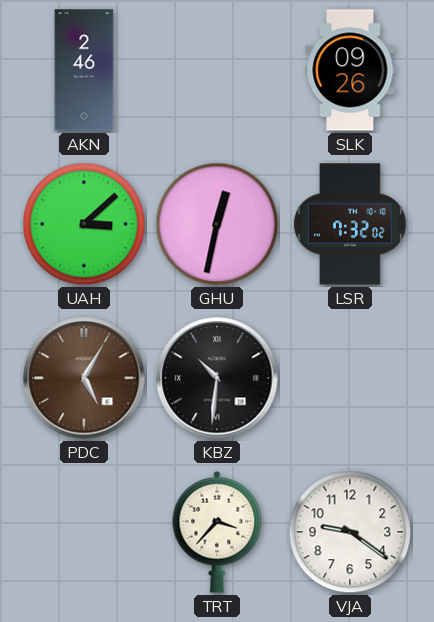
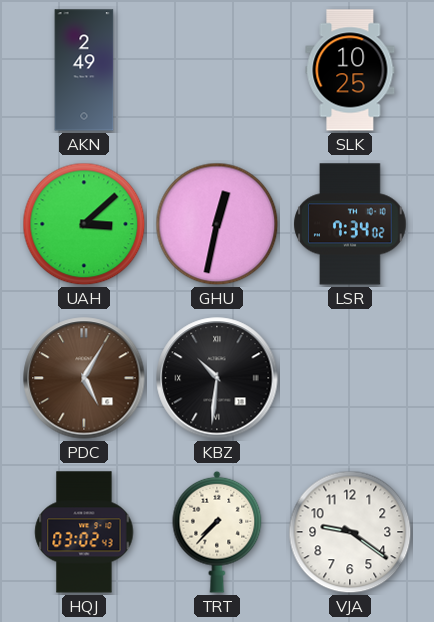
AKN: 2:46 -> 2:49 (84, 70)
SLK: 09:26 -> 10:25 (350, 70)
LSR: 7:32 -> 7:34 (350, 224)
HQJ: none -> 03:02 (84, 532)
TRT: 3:37 -> 7:37 (217, 532)
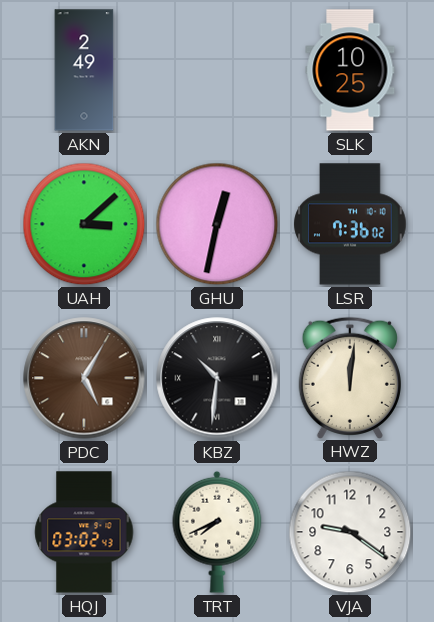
LSR: 7:34 -> 7:36 (350, 224)
HWZ: none -> 12:01 (350, 377)
TRT: 7:37 -> 7:41 (217, 532)
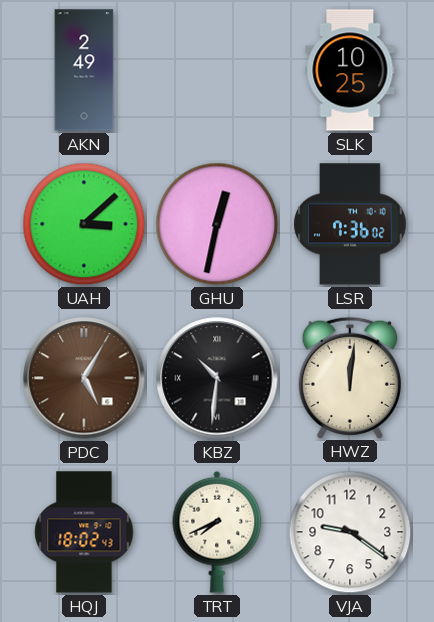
HQJ: 03:02 -> 18:02 (84, 532)
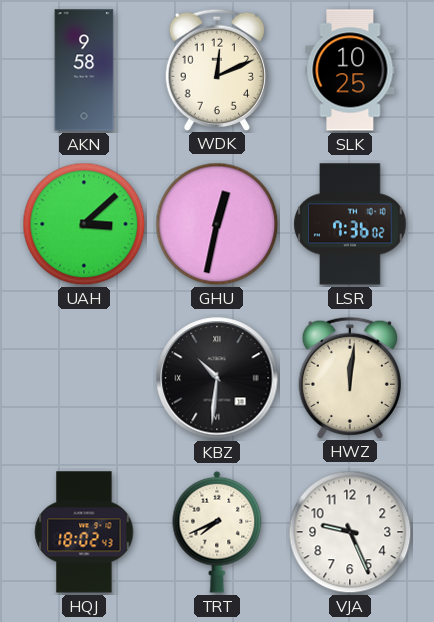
AKN: 2:49 -> 9:58 (84, 70)
WDK: none -> 12:11 (217, 69)
PDC: 5:05 -> none (84, 378)
VJA: 9:21 -> 9:26 (350, 532)
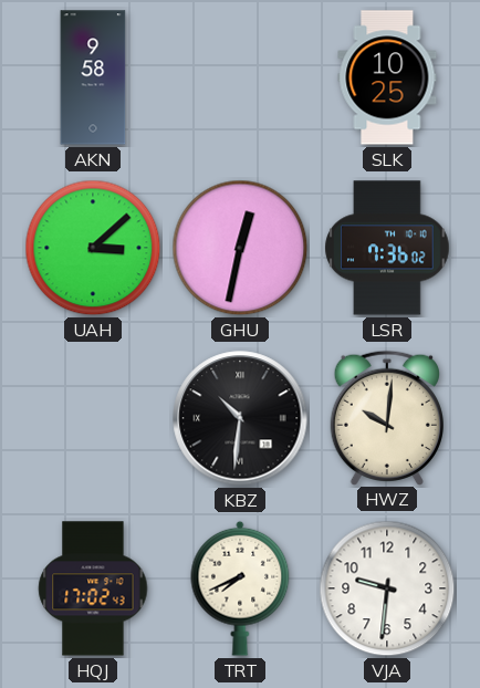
WDK: 12:11 -> none (217, 69)
HWZ: 12:01 -> 10:01 (387, 417)
HQJ: 18:02 -> 17:02 (93, 588)
VJA: 9:26 -> 9:31 (387, 588)
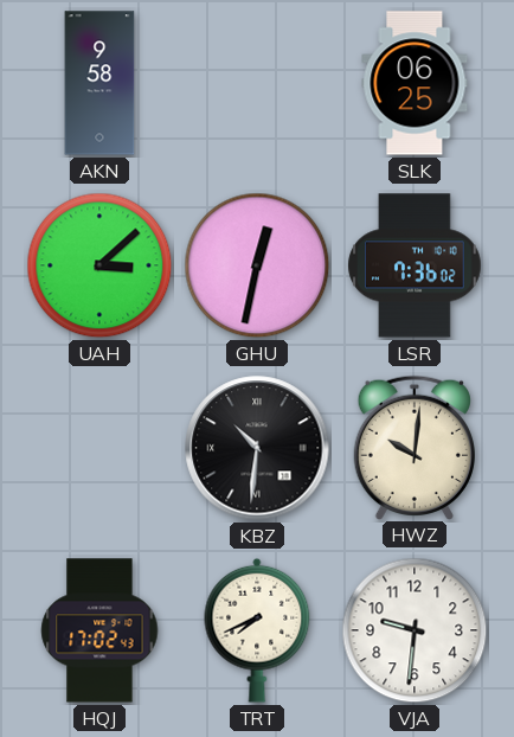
SLK: 10:25 -> 06:25 (415, 83)
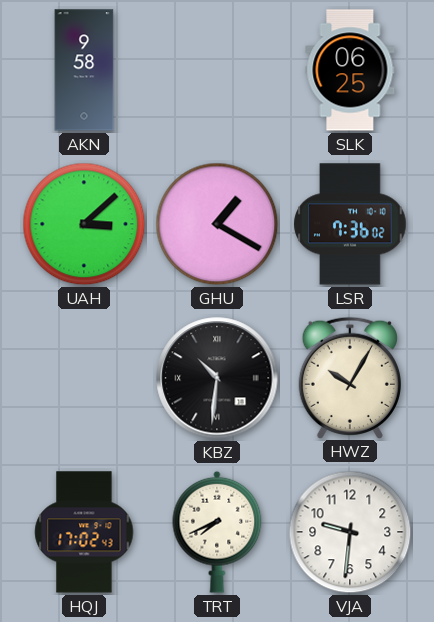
GHU: 12:32 -> 1:20 (217, 224)
HWZ: 10:01 -> 10:05 (350, 377)
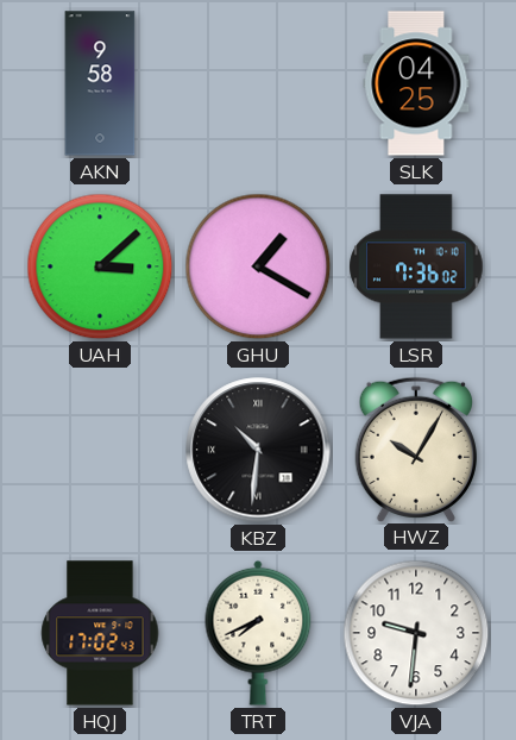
SLK: 06:25 -> 04:25 (416, 83)
